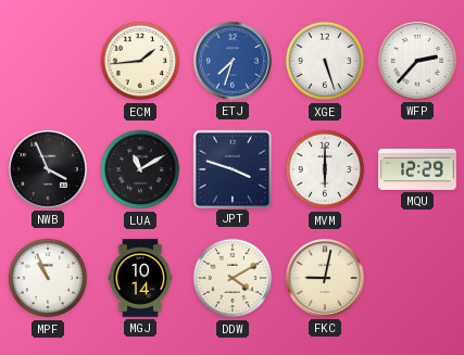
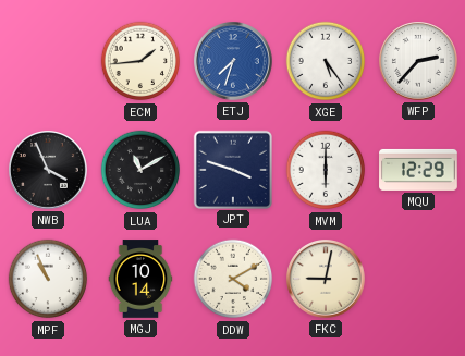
XGE: 5:27 -> 5:24 (326, 61)
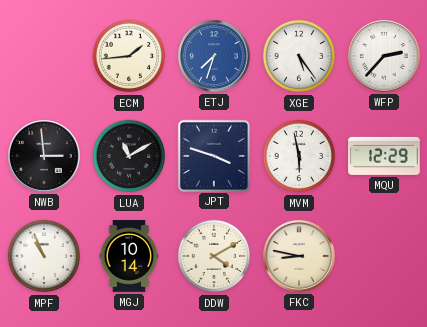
NWB: 3:56 -> 2:59 (45, 157)
MVM: 6:00 -> 5:58 (299, 156)
FKC: 9:02 -> 8:47 (300, 257)
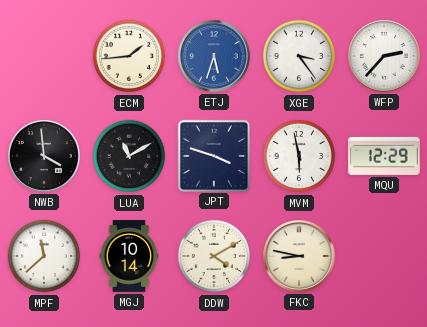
ETJ: 7:33 -> 5:33 (215, 57)
XGE: 5:24 -> 3:24 (299, 56)
NWB: 2:59 -> 3:59 (45, 157)
MPF: 10:56 -> 11:38 (44, 256)
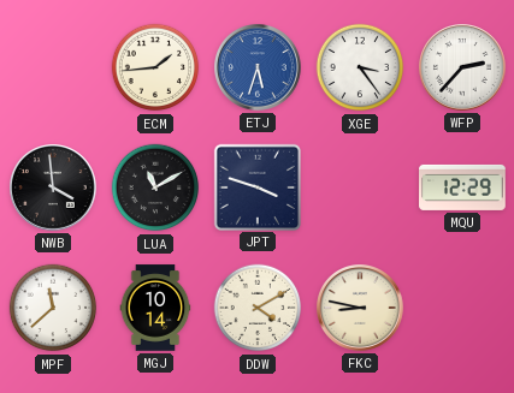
MVM: 5:58 -> none (299, 156)
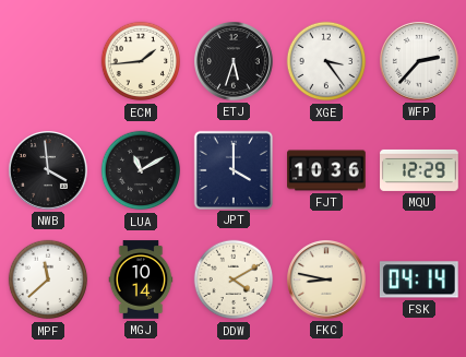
ETJ dial: blue -> black (235, 62)
JPT: 3:48 -> 4:00 (232, 169)
FJT: none -> 10:36 (326, 170)
FSK: none -> 04:14 (419, 279)
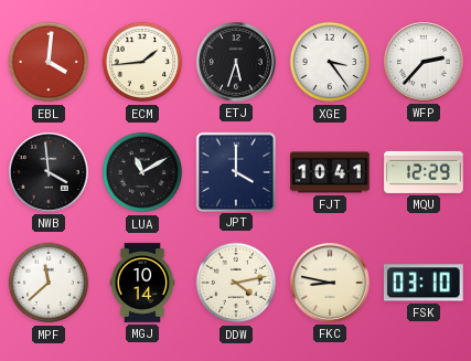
EBL: none -> 4:01 (49, 62)
FJT: 10:36 -> 10:41 (330, 172)
DDW: 4:10 -> 4:13 (236, 283)
FSK: 04:14 -> 03:10 (424, 283)
